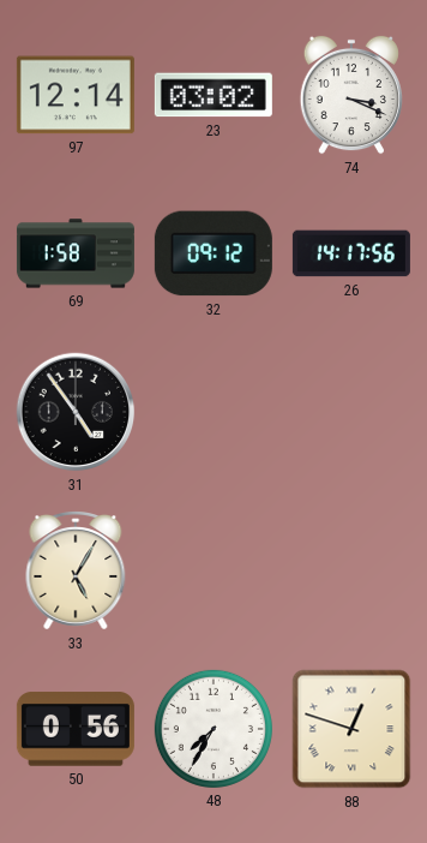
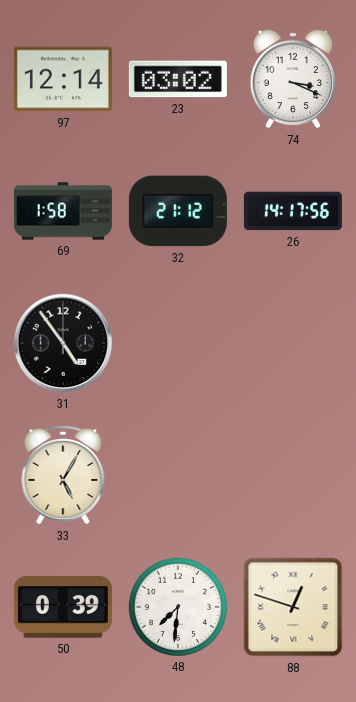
32: 09:12 -> 21:12 (178, 211)
50: 0:56 -> 0:39 (63, 607)
48: 7:35 -> 7:31 (178, 607)
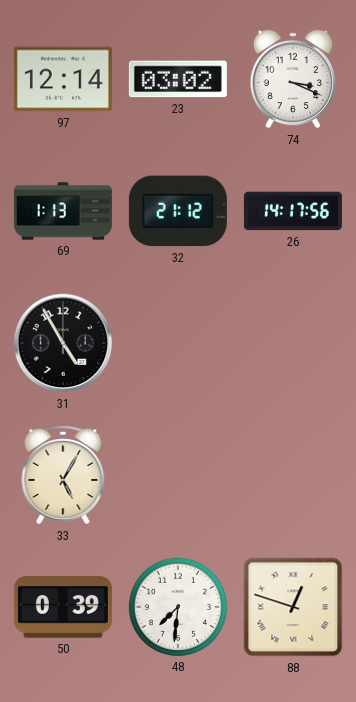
69: 1:58 -> 1:13 (63, 211)
31: 4:54 -> 4:55 (63, 343)
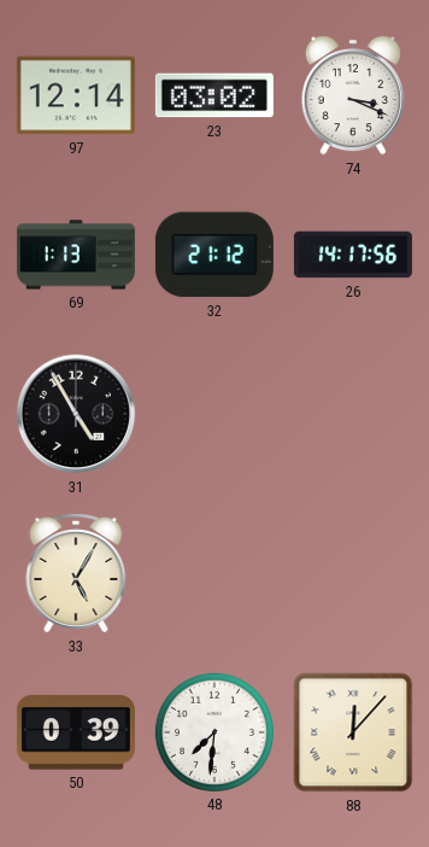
88: 12:48 -> 12:07 (353, 732)
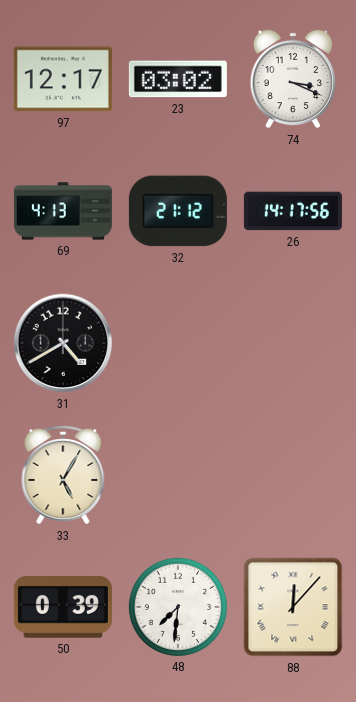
97: 12:14 -> 12:17 (63, 79)
69: 1:13 -> 4:13 (63, 211)
31: 4:55 -> 4:40 (63, 343)
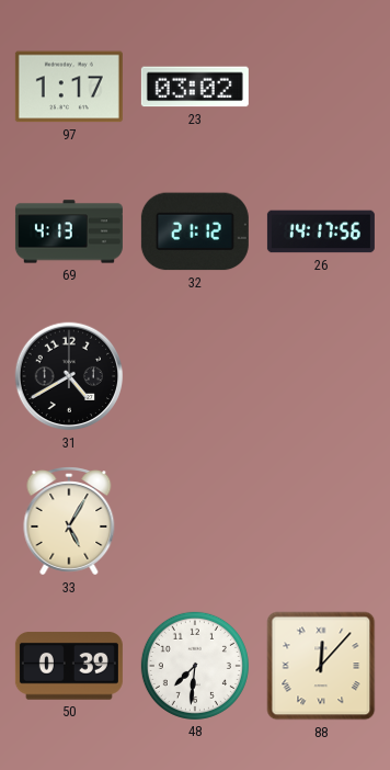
97: 12:17 -> 1:17 (69, 87)
74: 3:19 -> none (293, 79)
